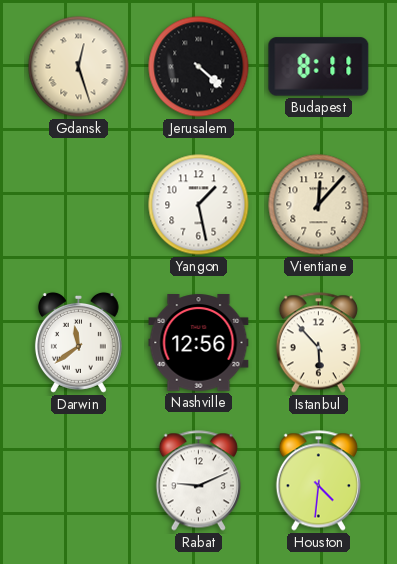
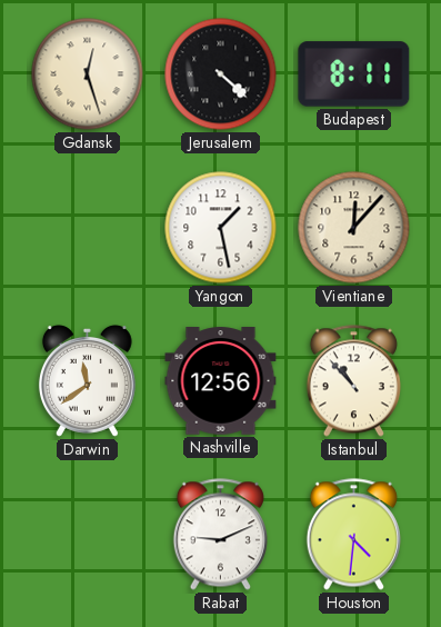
Istanbul: 5:53 -> 10:53 (353, 381)
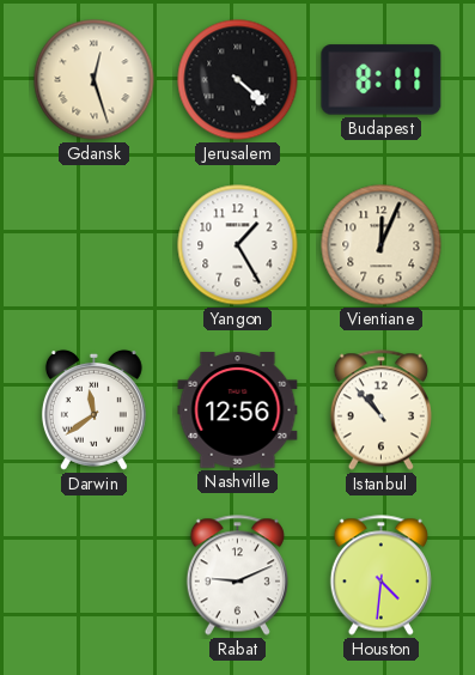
Yangon: 1:28 -> 1:25 (238, 245)
Vientiane: 12:07 -> 12:04 (382, 245)
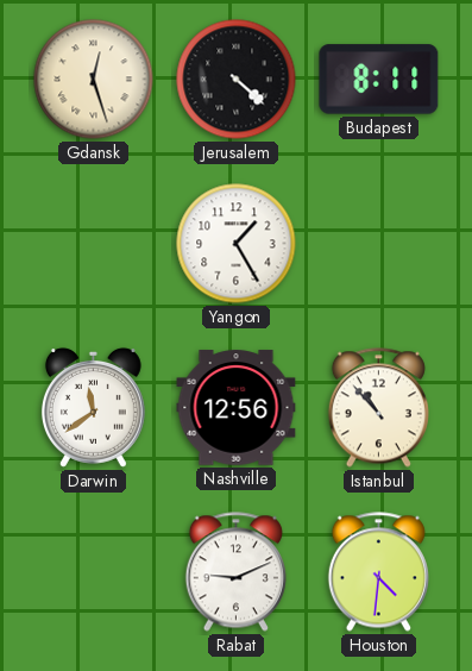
Vientiane: 12:04 -> none (382, 245)
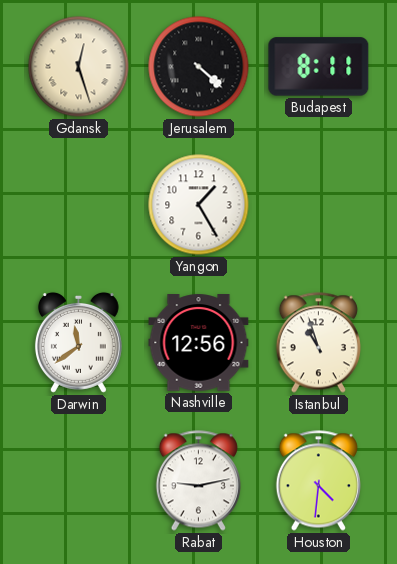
Istanbul: 10:53 -> 10:57 (318, 343)
Rabat: 9:11 -> 9:13 (198, 481)
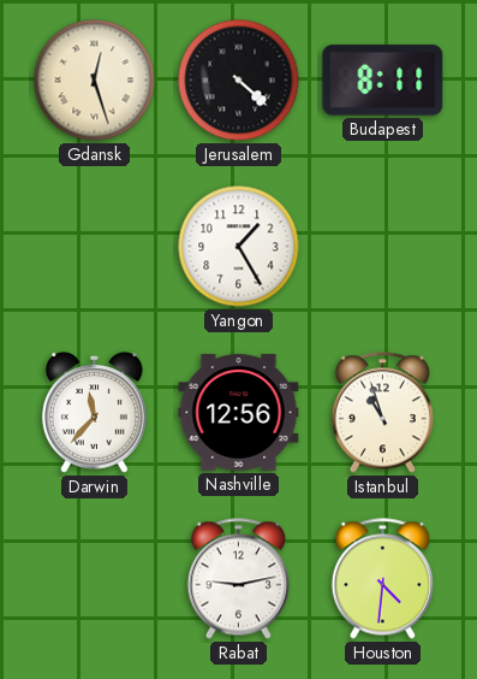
Darwin: 11:39 -> 11:37 (94, 412)
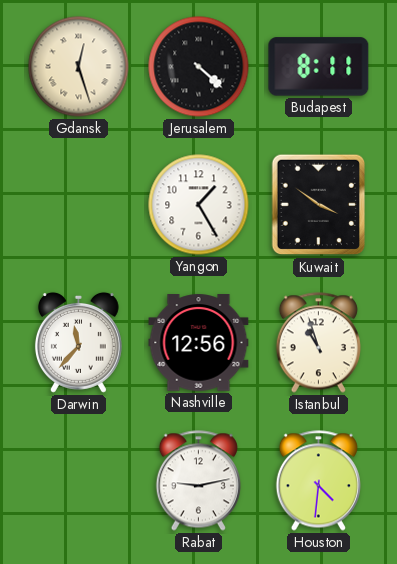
Kuwait: none -> 3:51 (319, 205)
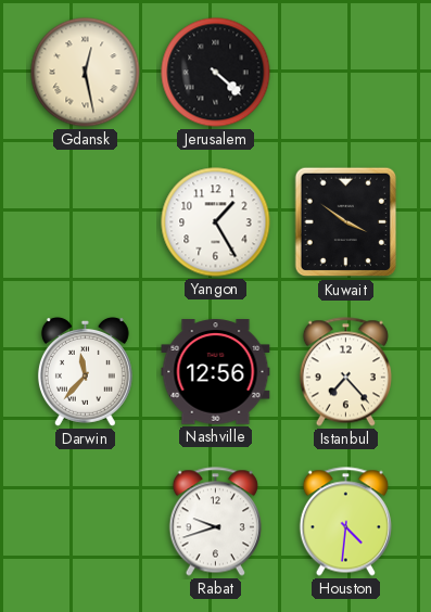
Gdansk: 12:27 -> 12:28 (86, 73)
Budapest: 8:11 -> none (319, 67)
Istanbul: 10:57 -> 7:23 (345, 372)
Rabat: 9:13 -> 9:42 (215, 522)
